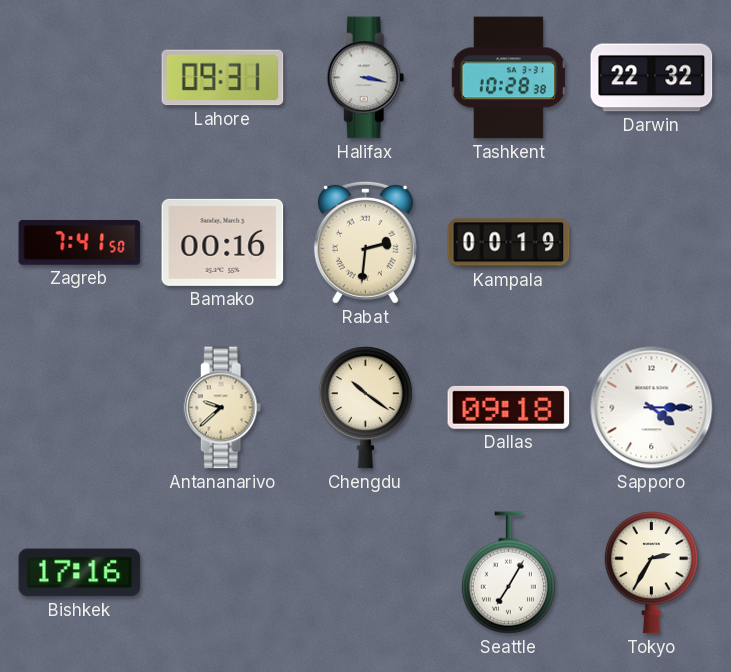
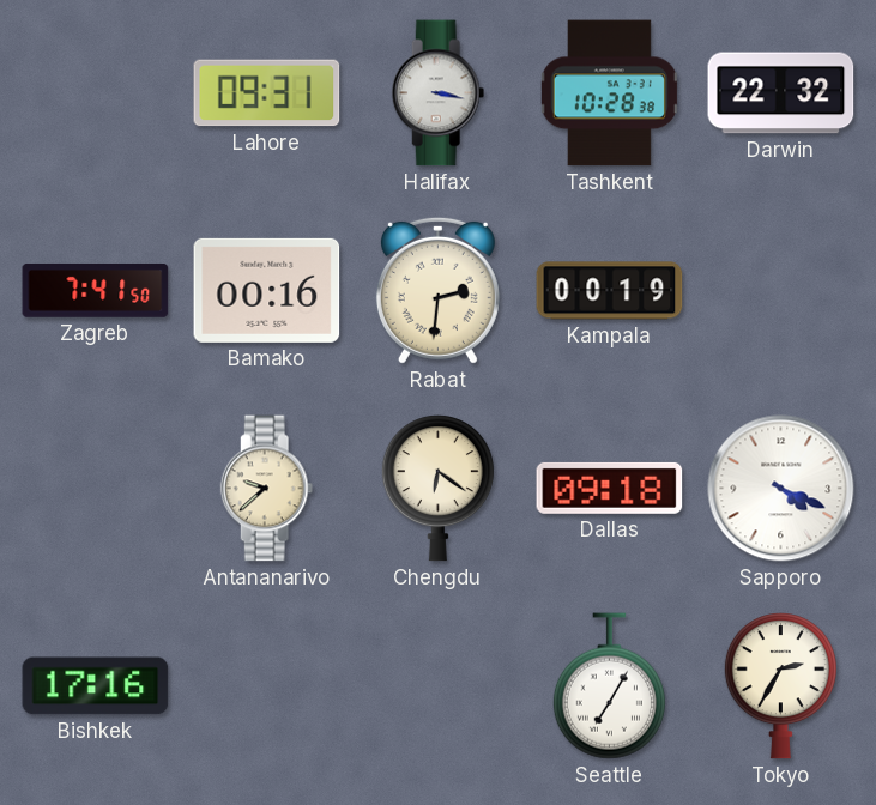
Chengdu: 10:21 -> 6:21 (437, 489)
Sapporo: 4:15 -> 4:19 (781, 489)
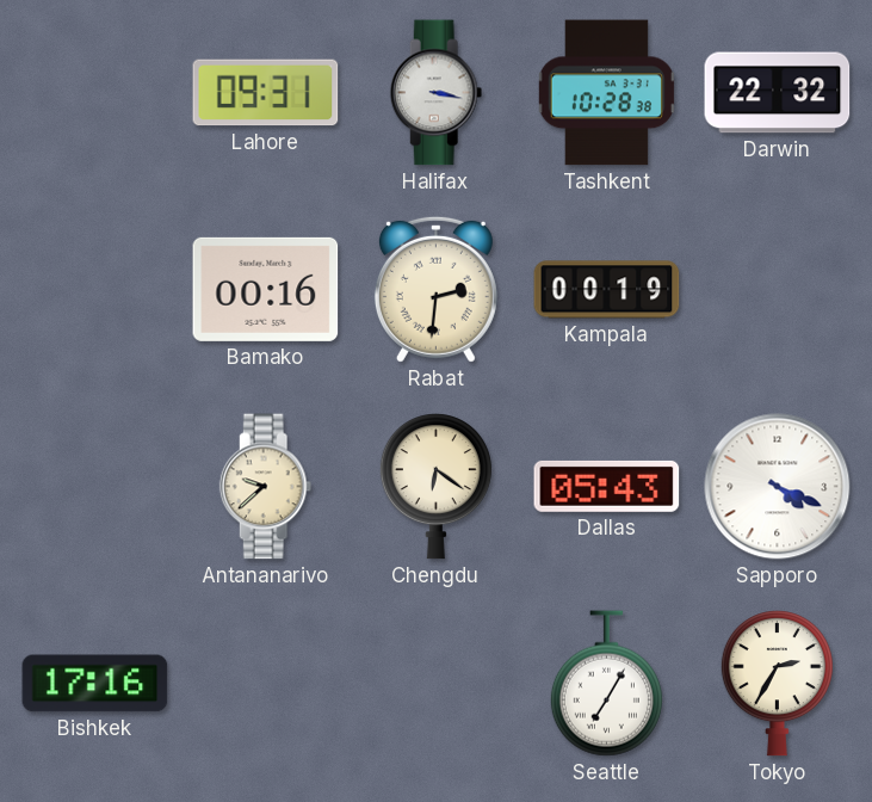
Zagreb: 7:41 -> none (96, 290)
Dallas: 09:18 -> 05:43 (607, 486)
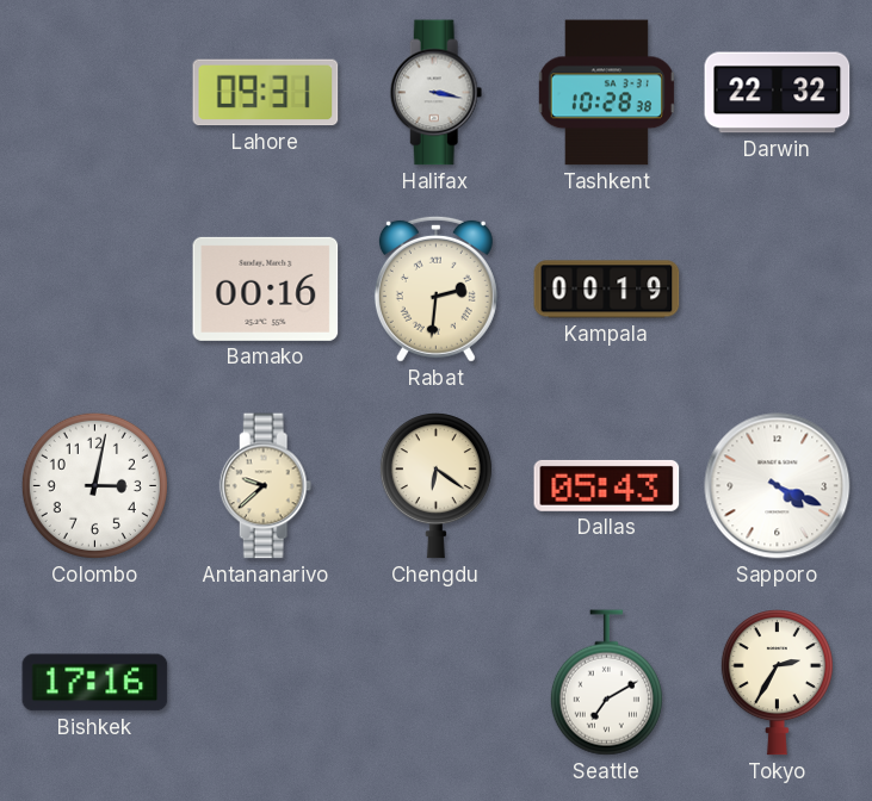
Colombo: none -> 3:02 (94, 485)
Seattle: 7:05 -> 7:10 (606, 683)
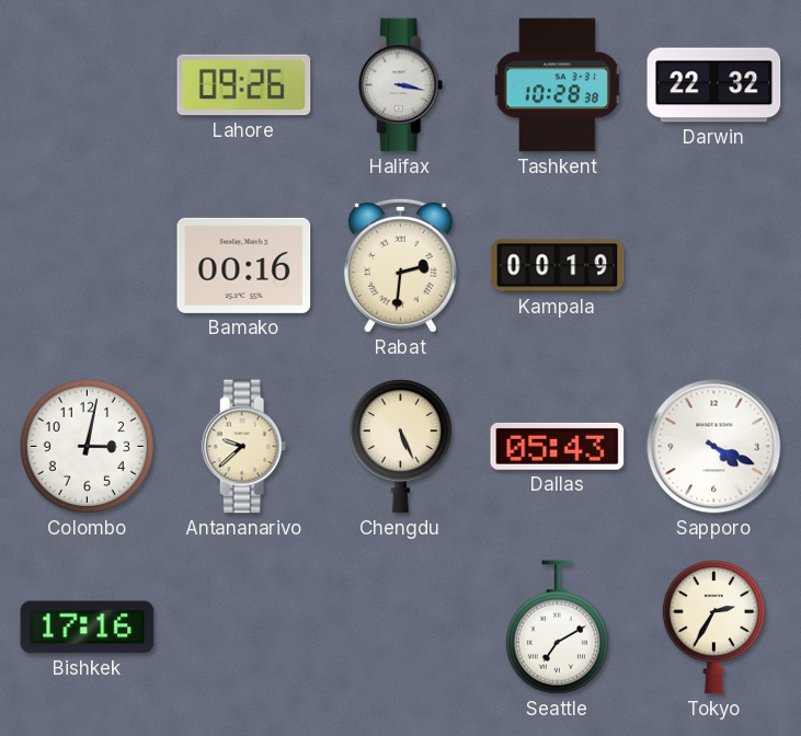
Lahore: 09:31 -> 09:26 (244, 85)
Chengdu: 6:21 -> 5:26 (400, 447)
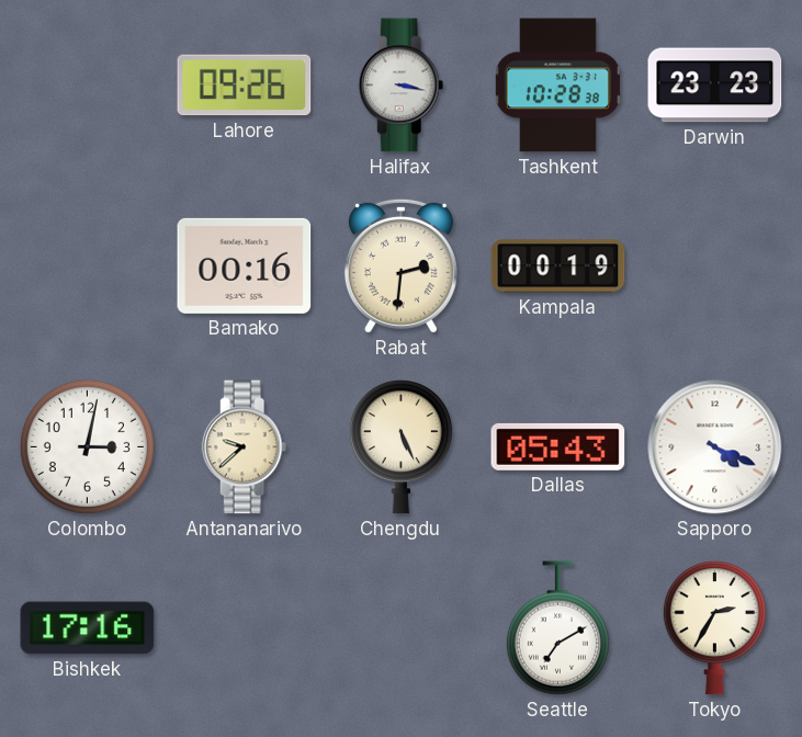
Darwin: 22:32 -> 23:23 (715, 86)
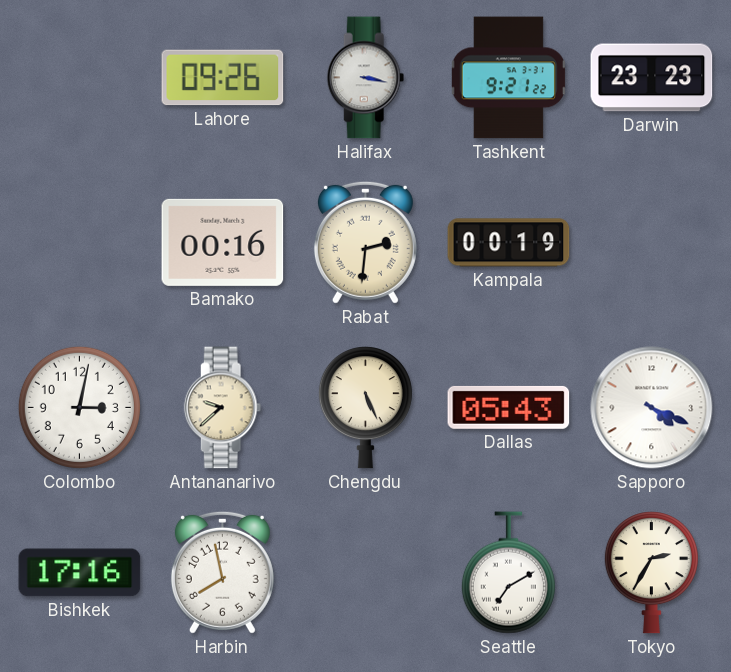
Tashkent: 10:28 -> 9:21 (508, 78)
Harbin: none -> 7:58 (222, 572)
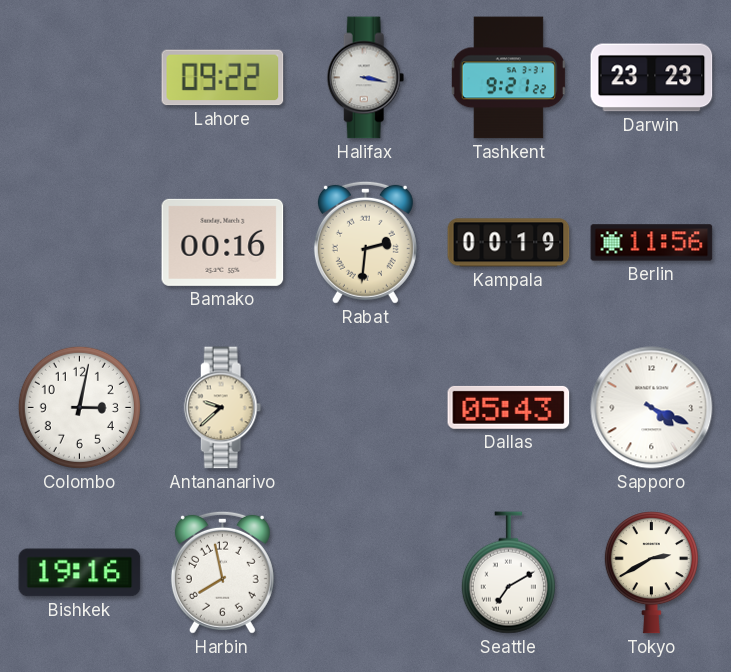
Lahore: 09:26 -> 09:22 (223, 78)
Berlin: none -> 11:56 (652, 243)
Chengdu: 5:26 -> none (365, 408)
Bishkek: 17:16 -> 19:16 (80, 573)
Tokyo: 2:35 -> 2:40 (651, 573)
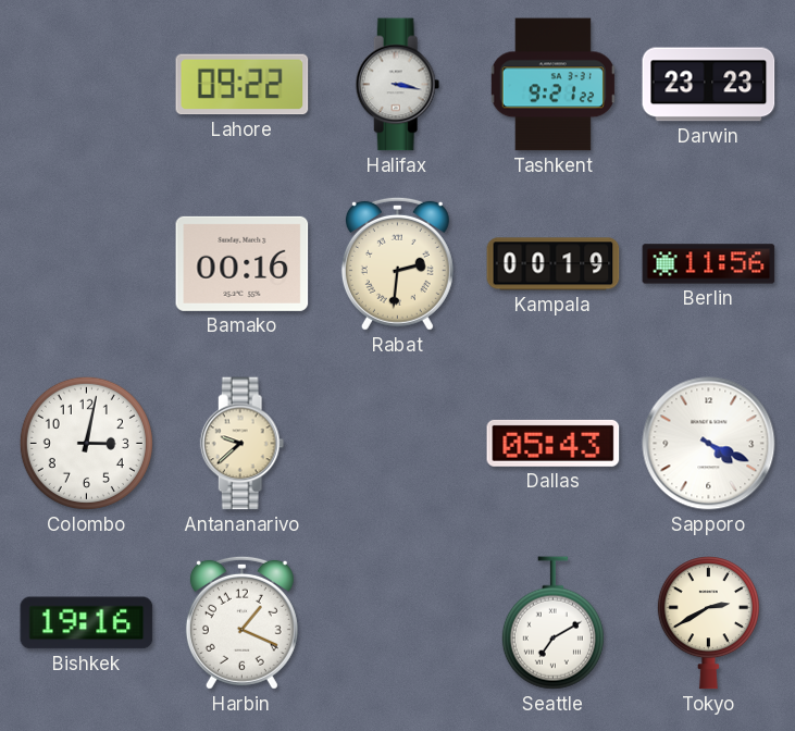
Harbin: 7:58 -> 1:19 (241, 622)
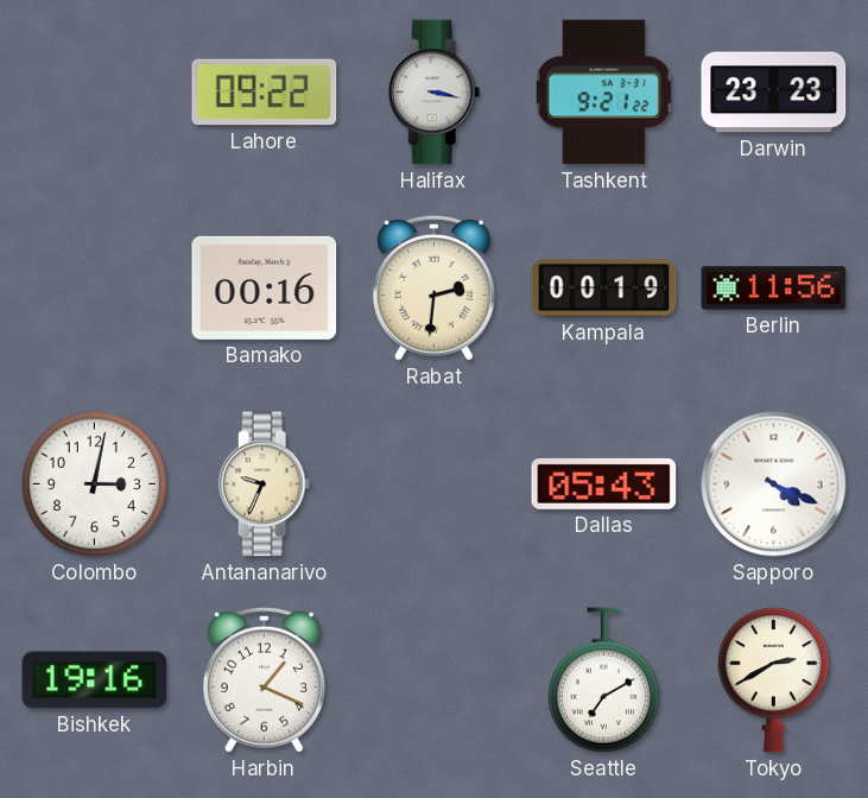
Antananarivo: 9:38 -> 9:34 (265, 484)
